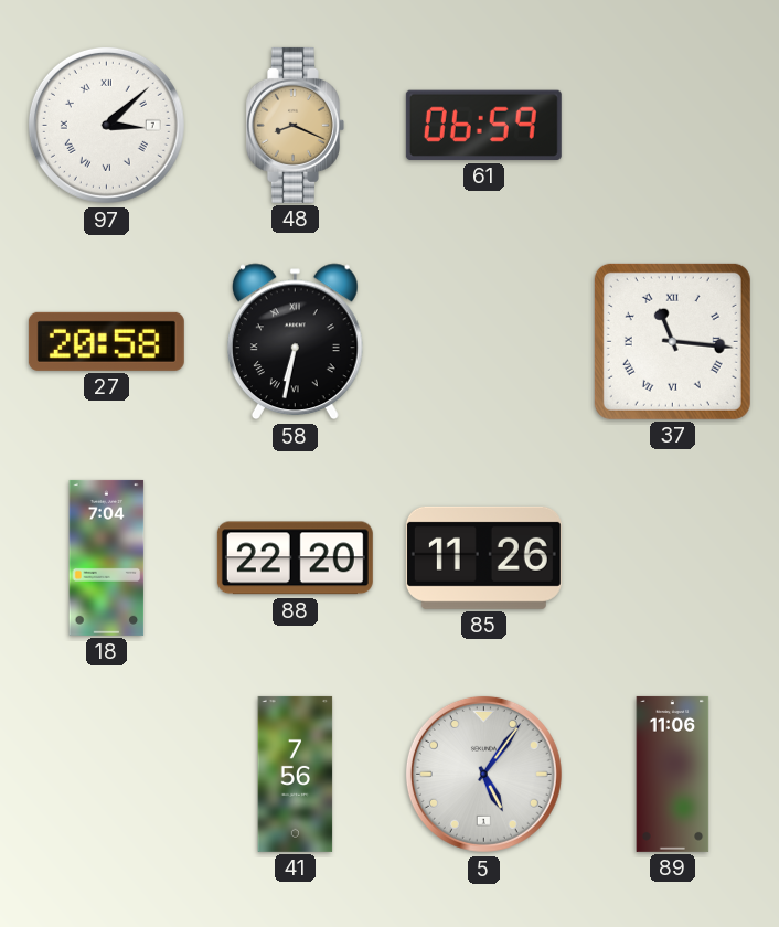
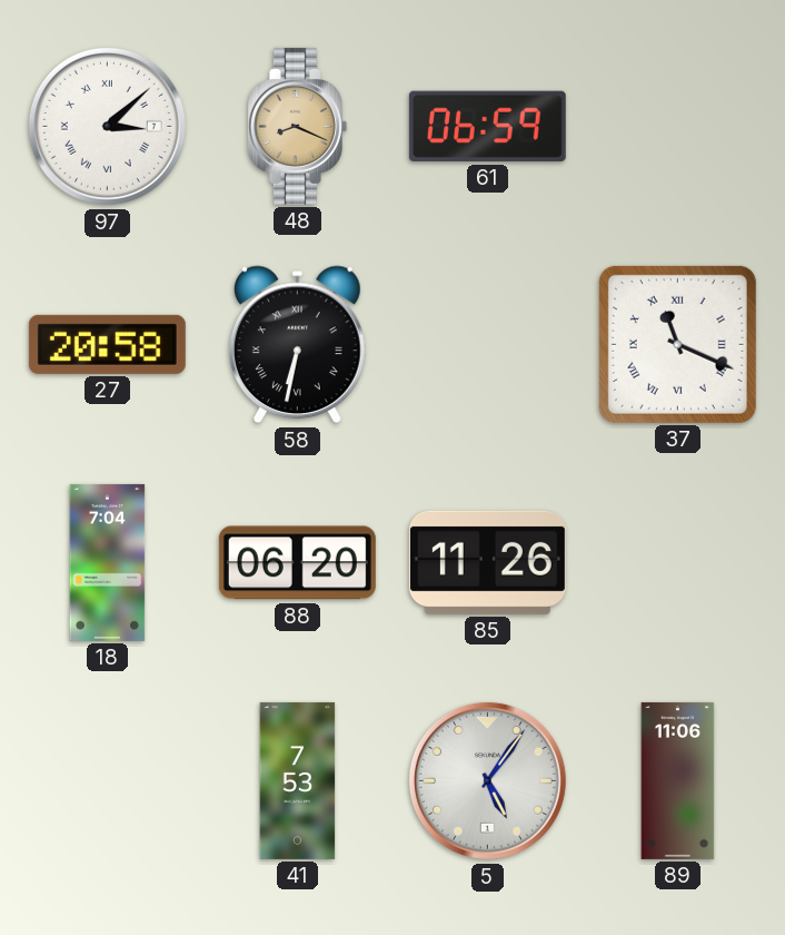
37: 11:16 -> 11:19 (677, 344)
88: 22:20 -> 06:20 (297, 563)
41: 7:56 -> 7:53 (298, 780)
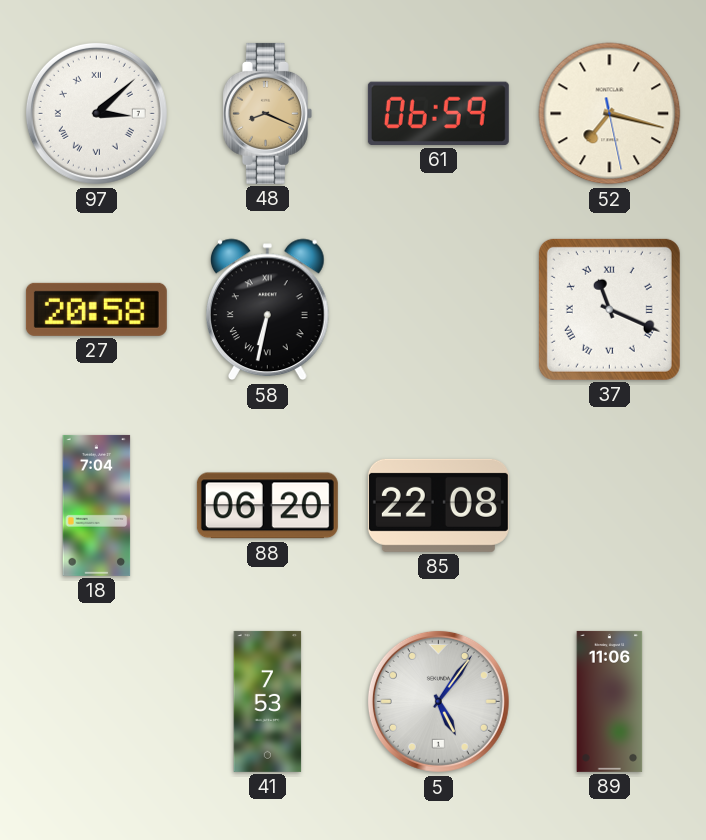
52: none -> 7:17 (610, 114)
85: 11:26 -> 22:08 (438, 505)
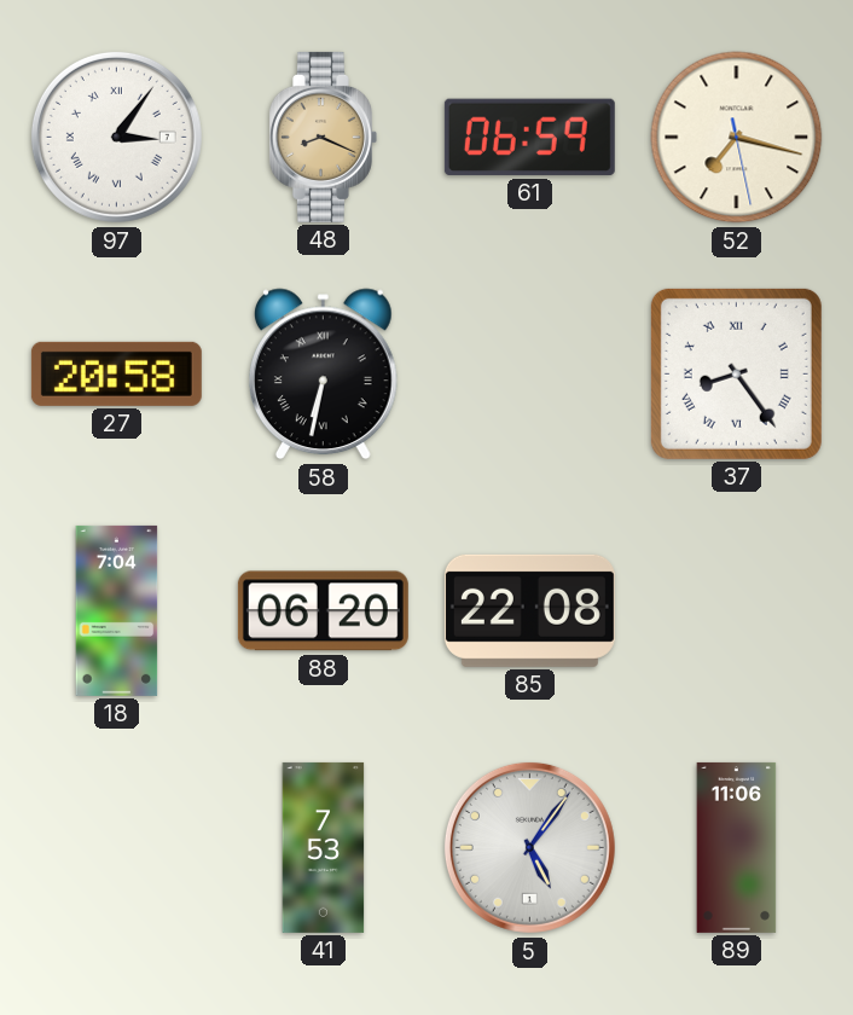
97: 3:08 -> 3:06 (116, 137)
37: 11:19 -> 8:24 (736, 373)
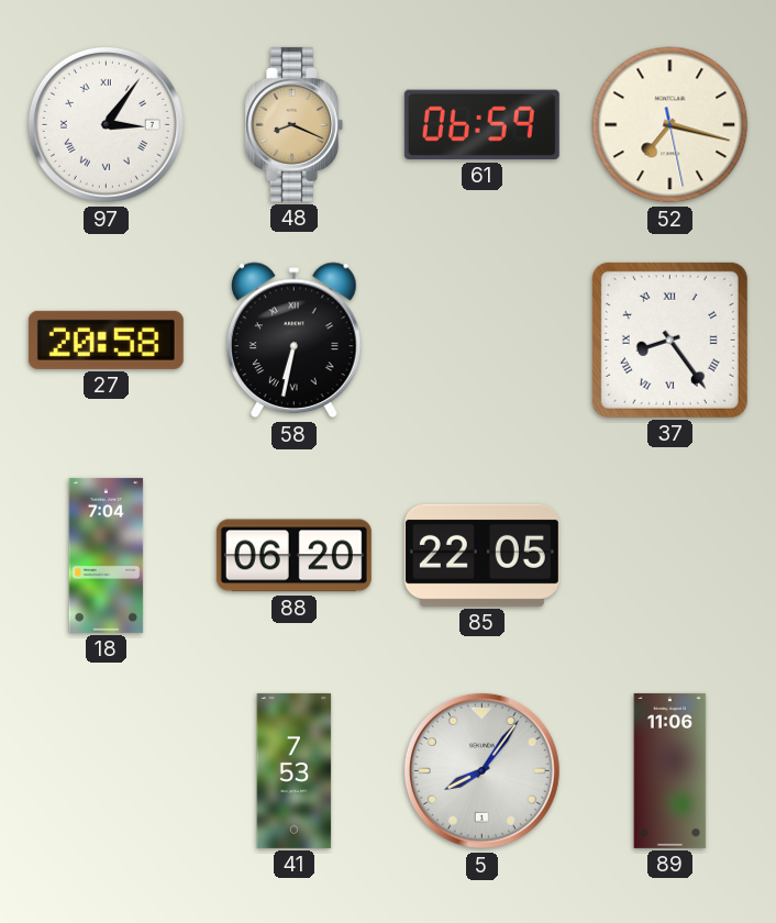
85: 22:08 -> 22:05 (481, 555)
5: 5:06 -> 8:06 (481, 770)
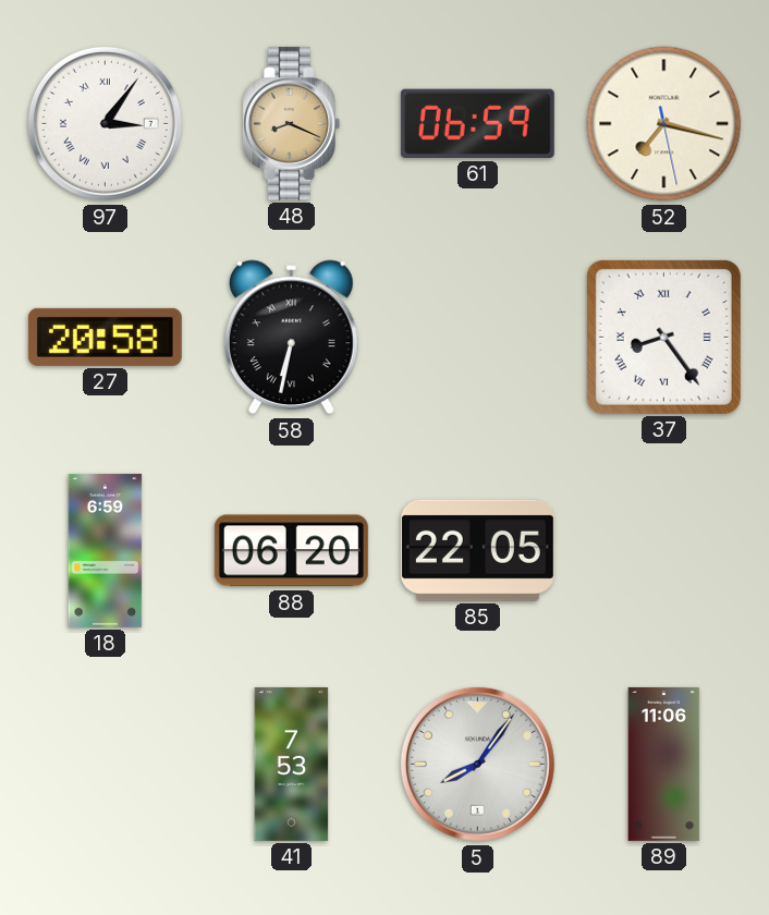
18: 7:04 -> 6:59 (106, 550)
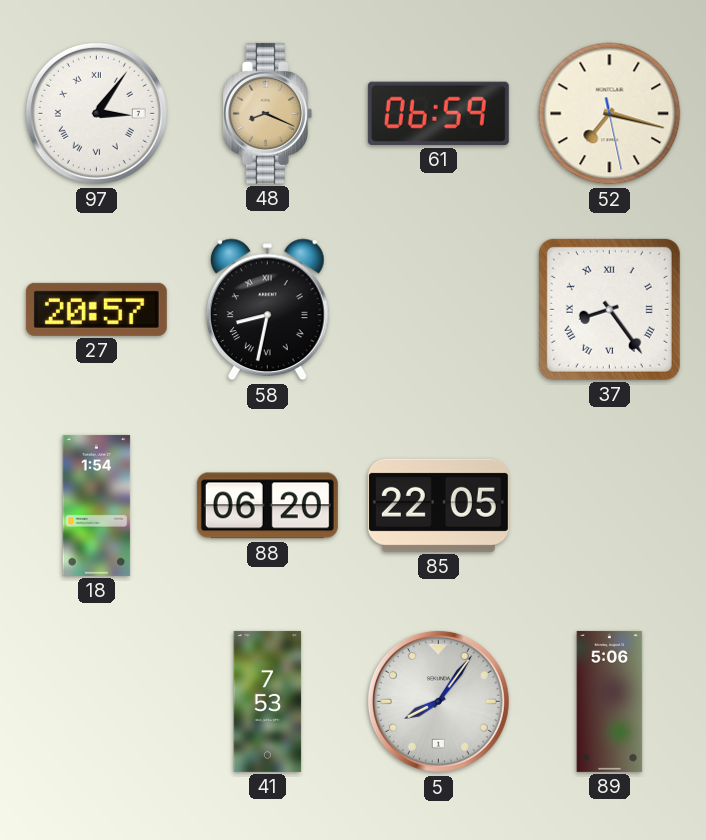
27: 20:58 -> 20:57 (96, 309)
58: 6:32 -> 8:32 (268, 310)
18: 6:59 -> 1:54 (97, 505)
89: 11:06 -> 5:06 (610, 701)
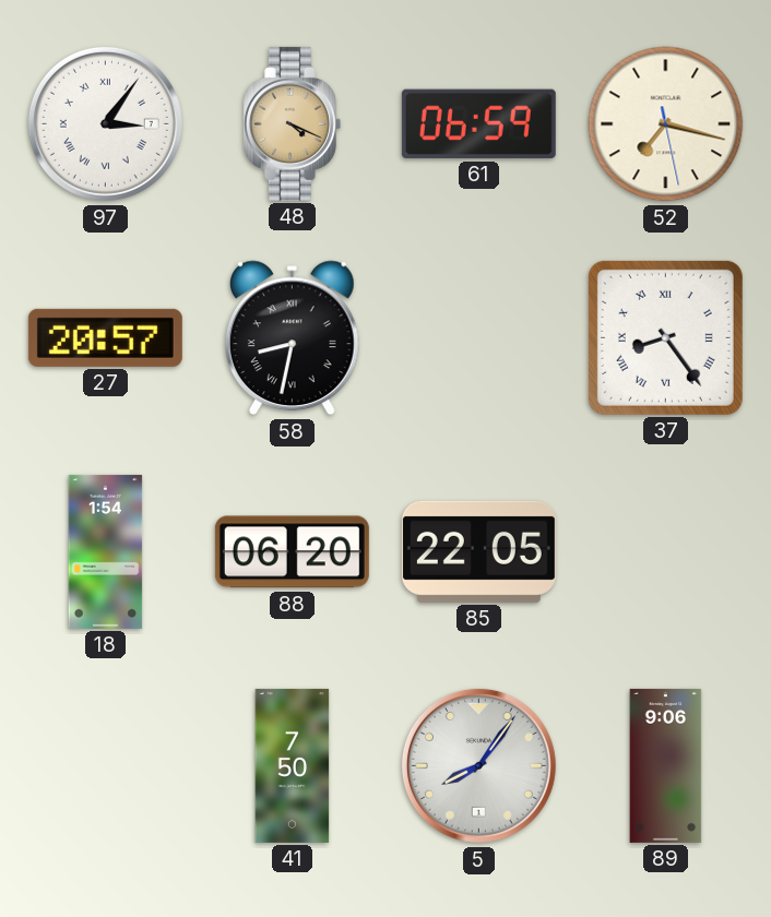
48: 8:19 -> 4:19 (292, 123)
41: 7:53 -> 7:50 (293, 765)
89: 5:06 -> 9:06 (666, 765)
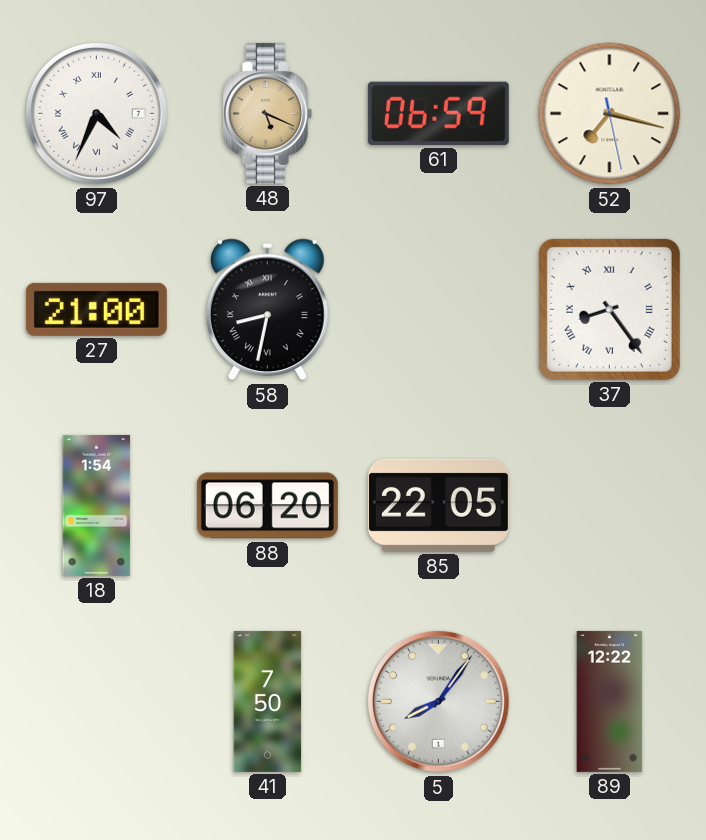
97: 3:06 -> 4:34 (96, 113)
48: 4:19 -> 5:19 (267, 113)
27: 20:57 -> 21:00 (96, 309)
89: 9:06 -> 12:22 (610, 701)
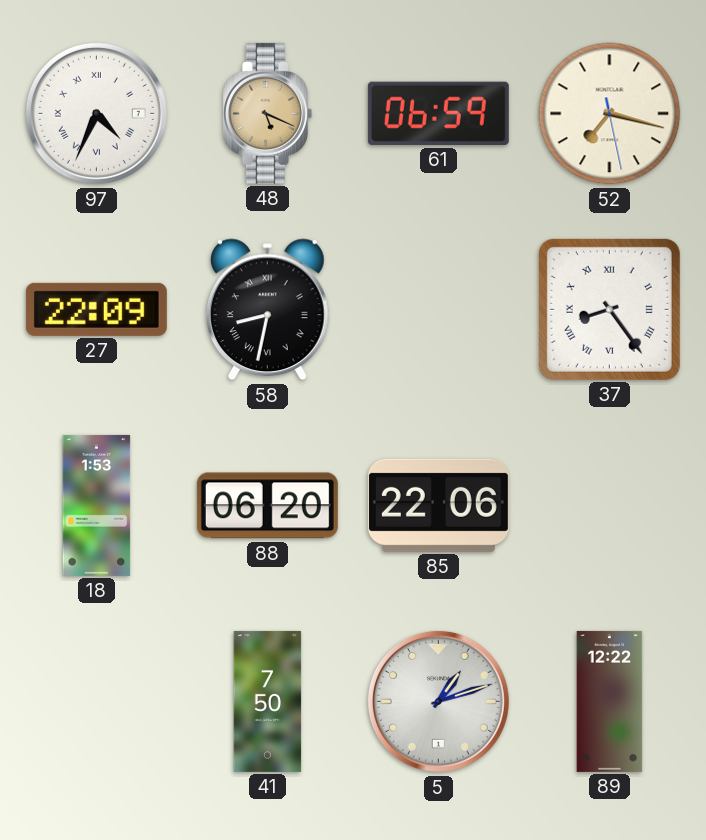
27: 21:00 -> 22:09 (96, 309)
18: 1:54 -> 1:53 (97, 505)
85: 22:05 -> 22:06 (438, 505)
5: 8:06 -> 1:12 (438, 701)
